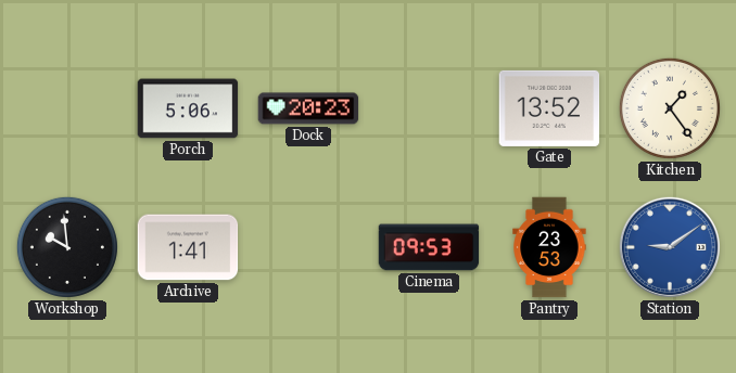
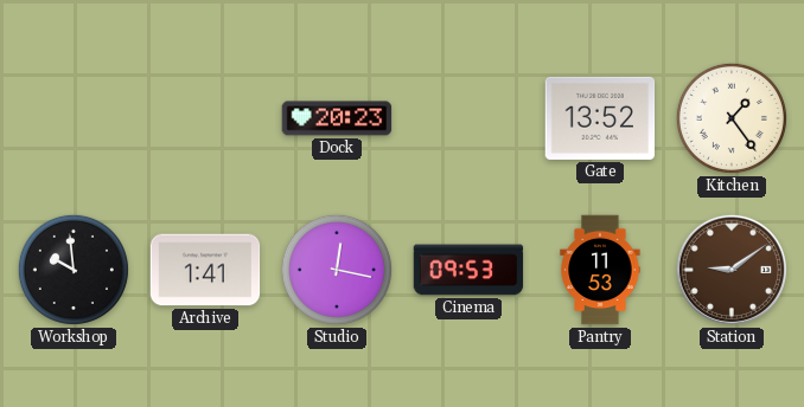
Porch: 5:06 -> none (188, 108)
Studio: none -> 12:17 (337, 270)
Pantry: 23:53 -> 11:53 (600, 270)
Station dial: blue -> brown (732, 270)
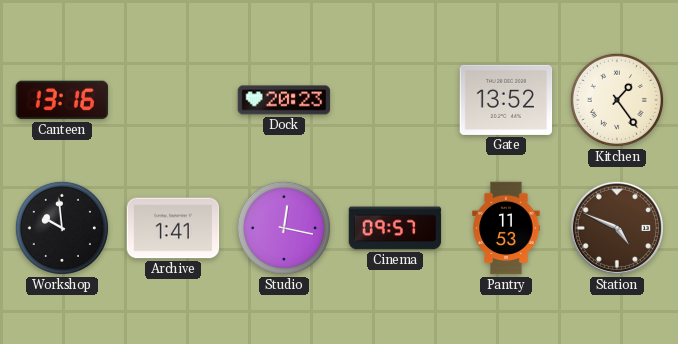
Canteen: none -> 13:16 (62, 100)
Cinema: 09:53 -> 09:57 (395, 228)
Station: 9:09 -> 4:49 (617, 228)
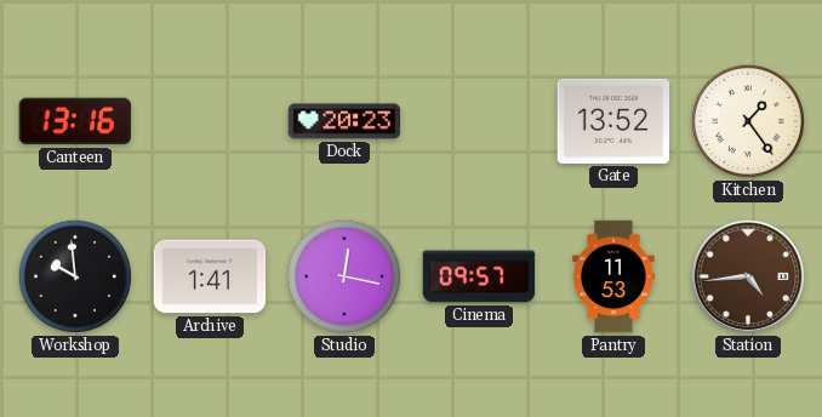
Station: 4:49 -> 4:44 (748, 276)
